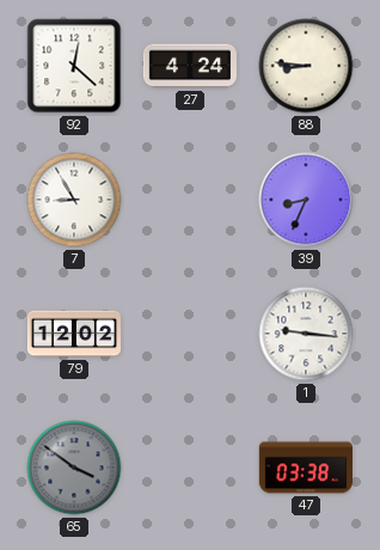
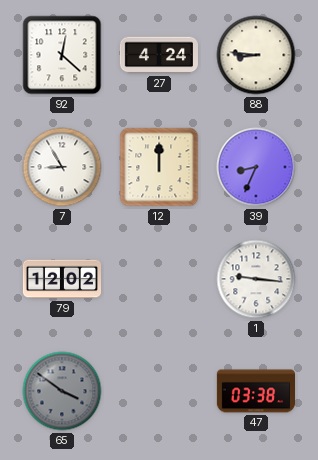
12: none -> 12:00 (159, 167)
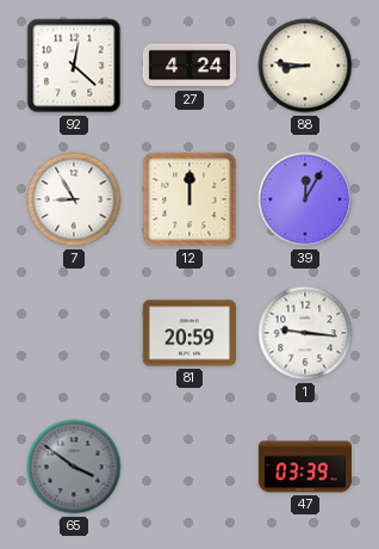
39: 8:34 -> 12:05 (305, 199)
79: 12:02 -> none (61, 279)
81: none -> 20:59 (189, 333)
47: 03:38 -> 03:39 (304, 467)
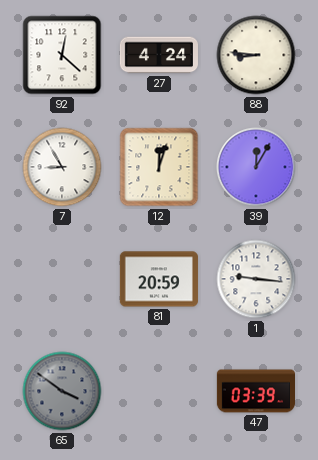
12: 12:00 -> 12:03 (159, 167)
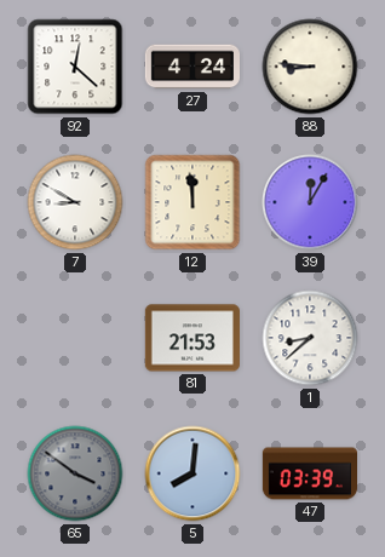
7: 8:55 -> 8:50 (75, 202)
12: 12:03 -> 11:59 (192, 202)
81: 20:59 -> 21:53 (192, 338)
1: 9:16 -> 8:38 (310, 338)
5: none -> 8:01 (192, 473)
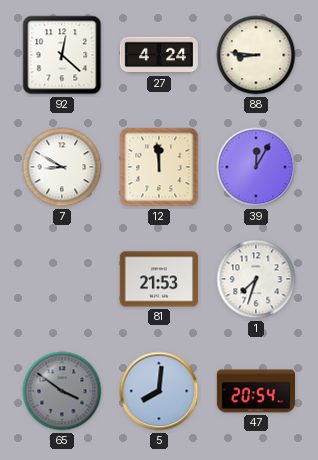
1: 8:38 -> 7:33 (256, 279)
47: 03:39 -> 20:54 (255, 391)
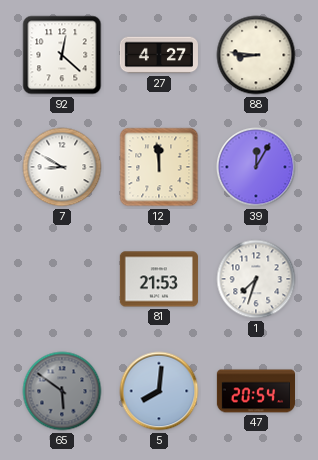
27: 4:24 -> 4:27 (159, 55)
65: 3:51 -> 5:51 (62, 391)
